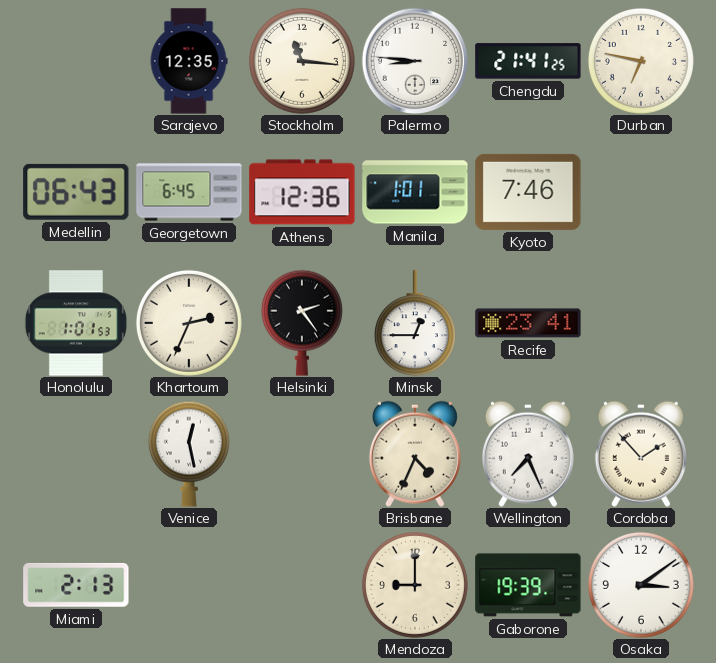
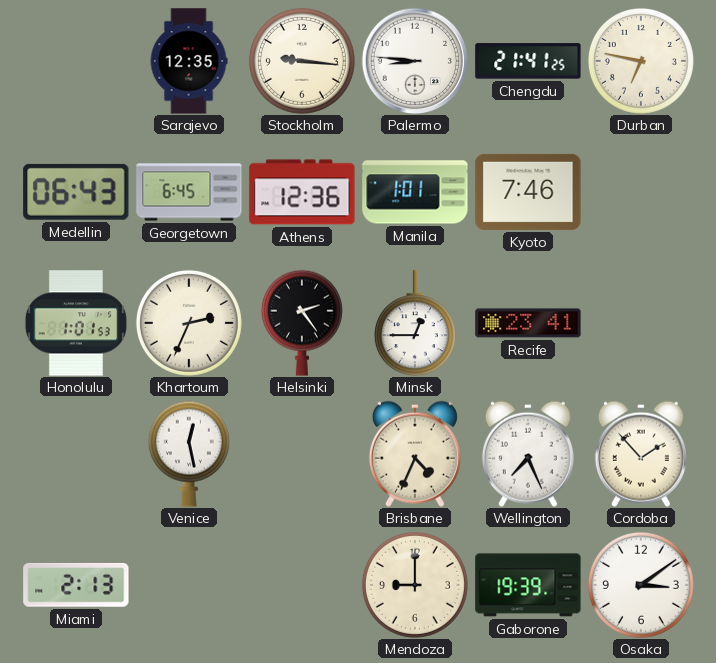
Stockholm: 11:16 -> 9:16 (302, 61)
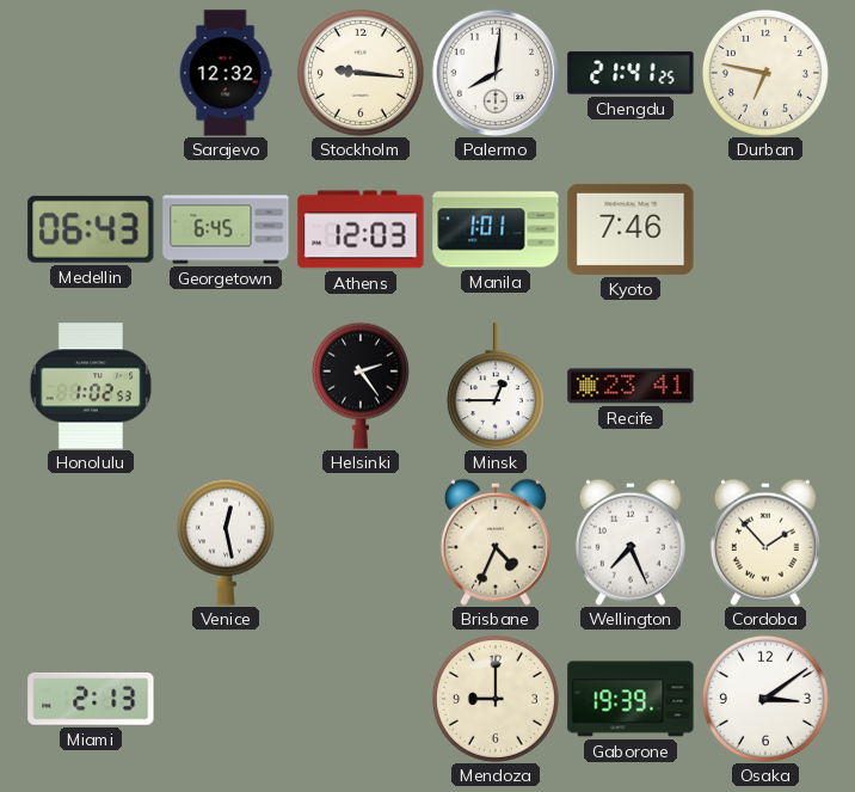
Sarajevo: 12:35 -> 12:32 (226, 73)
Palermo: 8:46 -> 8:01 (496, 73)
Athens: 12:36 -> 12:03 (361, 229)
Honolulu: 1:01 -> 1:02 (91, 386)
Khartoum: 2:34 -> none (189, 323)
